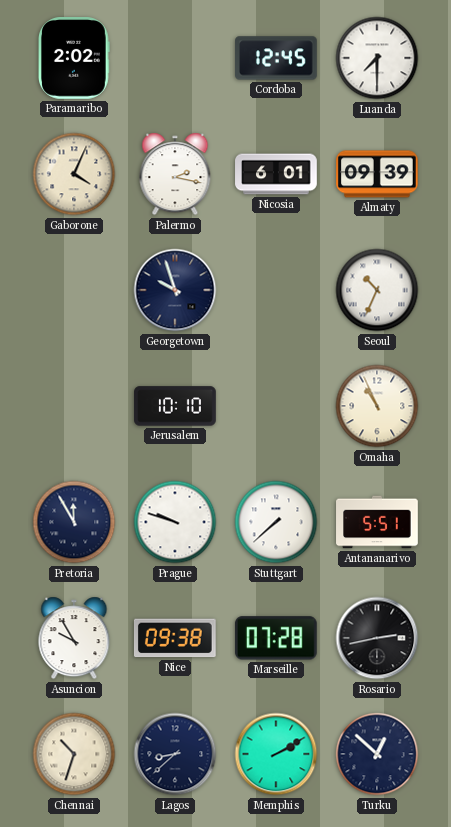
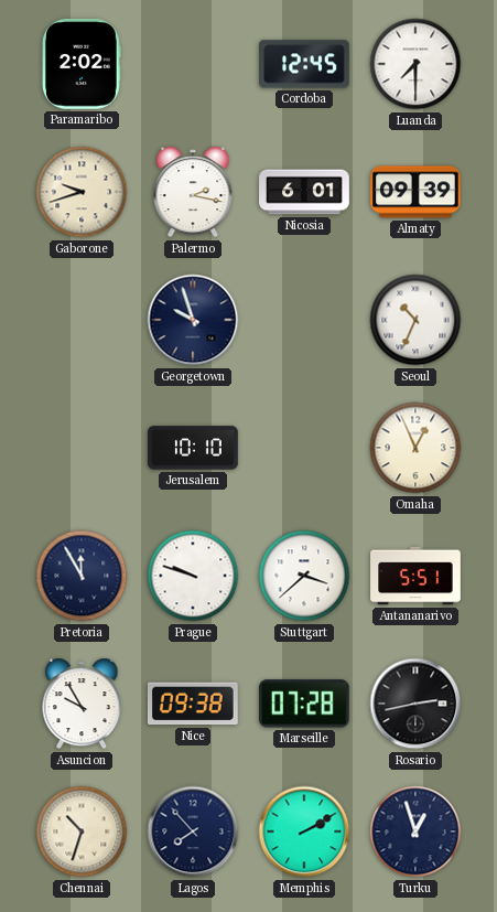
Gaborone: 4:04 -> 9:42 (82, 192)
Omaha: 10:56 -> 12:56 (415, 448)
Stuttgart: 7:38 -> 3:38 (304, 576)
Lagos: 8:38 -> 7:53 (193, 831)
Turku: 12:52 -> 12:57 (415, 831)
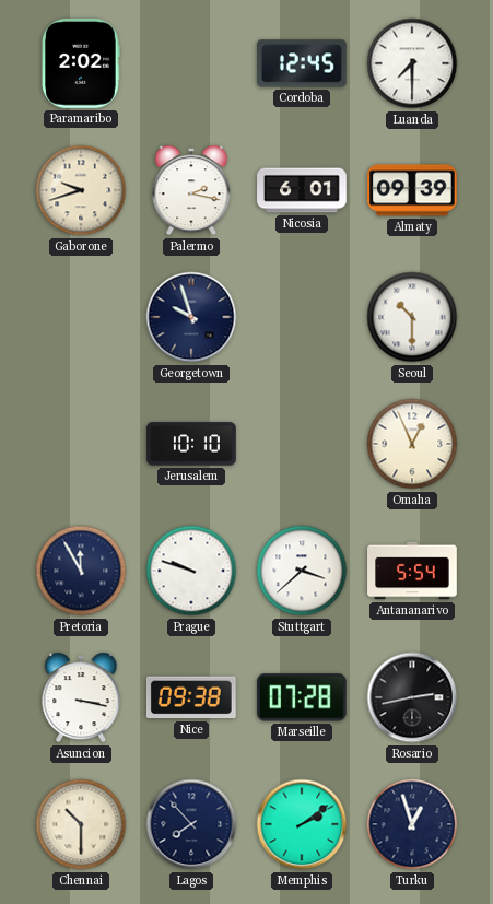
Seoul: 10:34 -> 10:30 (412, 317)
Antananarivo: 5:51 -> 5:54 (412, 571)
Asuncion: 9:55 -> 3:17 (81, 697)
Chennai: 10:33 -> 10:30 (81, 824)
Memphis: 2:10 -> 2:09 (302, 824)
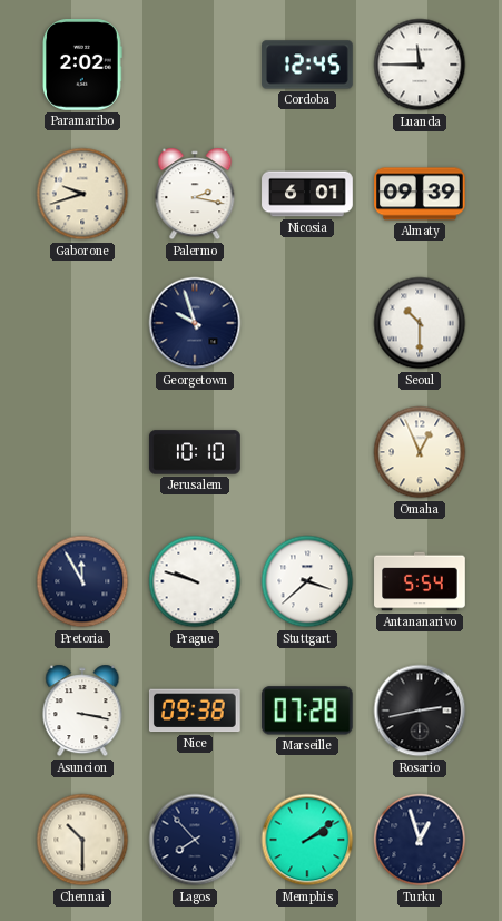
Luanda: 7:30 -> 11:45 (420, 65)
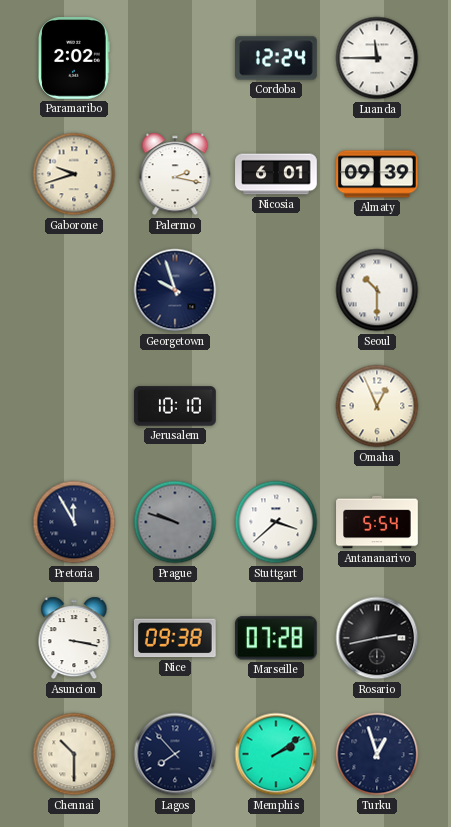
Cordoba: 12:45 -> 12:24 (276, 58)
Prague dial: white -> grey (175, 522)
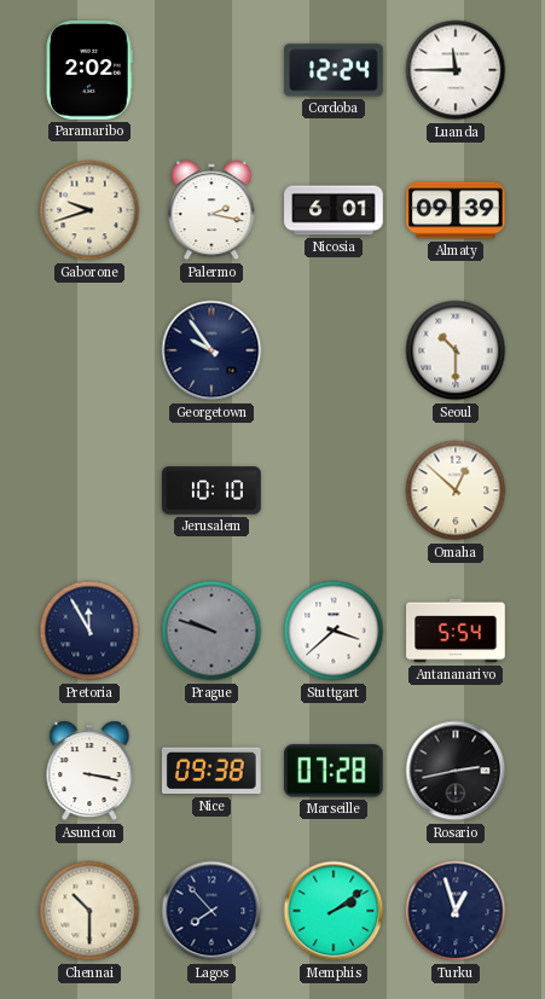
Georgetown: 9:57 -> 9:54 (211, 350)
Omaha: 12:56 -> 12:52 (456, 490)
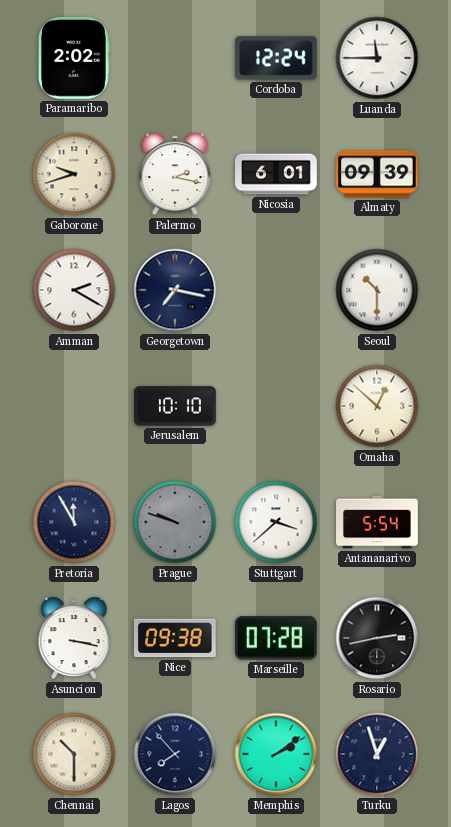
Amman: none -> 2:20 (74, 290)
Georgetown: 9:54 -> 7:17 (175, 290)
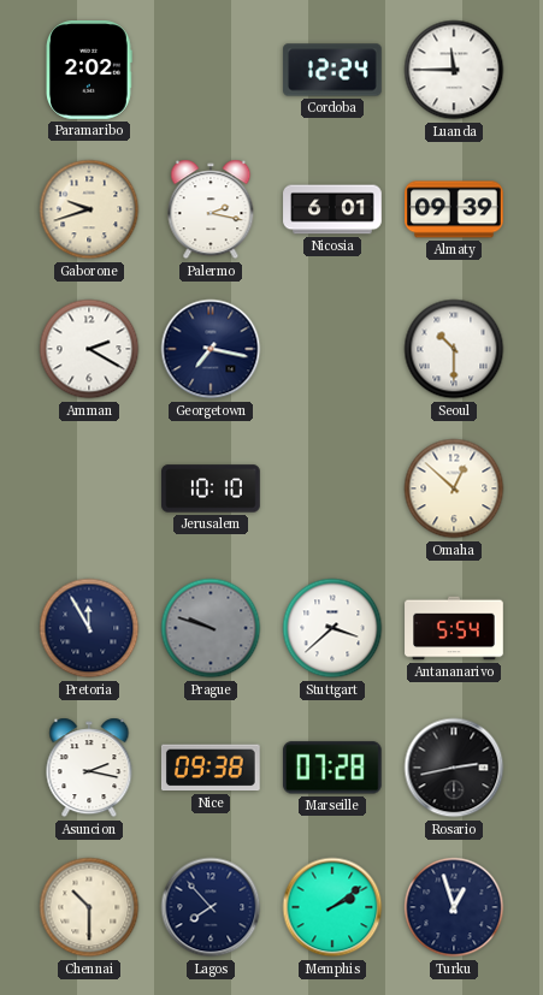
Asuncion: 3:17 -> 2:17 (89, 768)
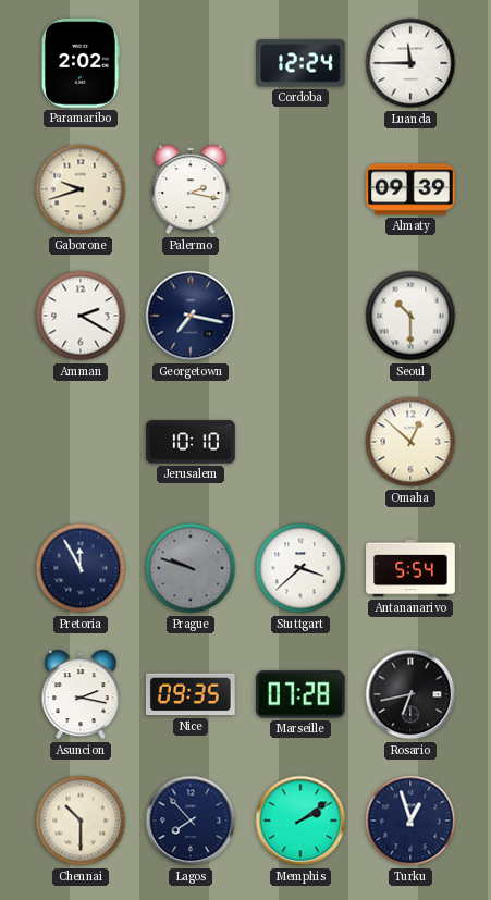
Nicosia: 6:01 -> none (332, 209)
Nice: 09:38 -> 09:35 (191, 694)
Rosario: 2:43 -> 6:43 (410, 694)
